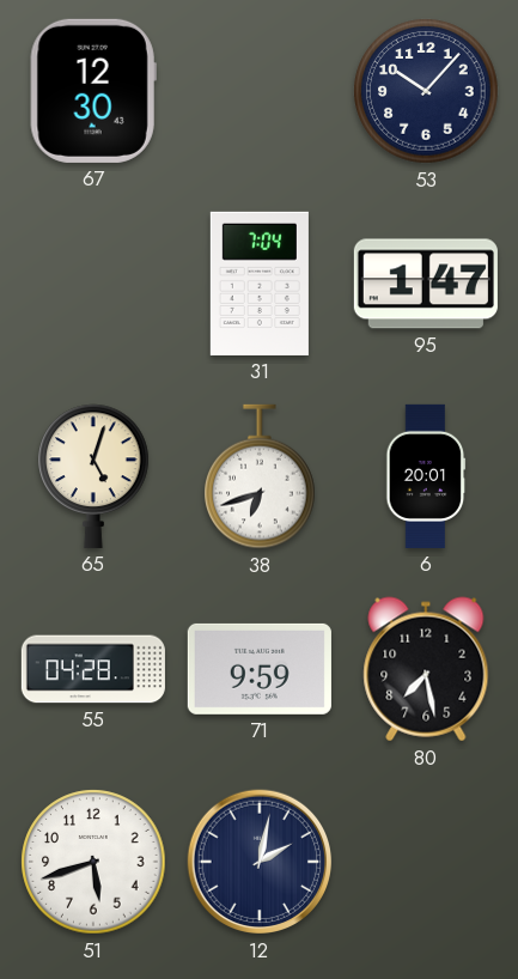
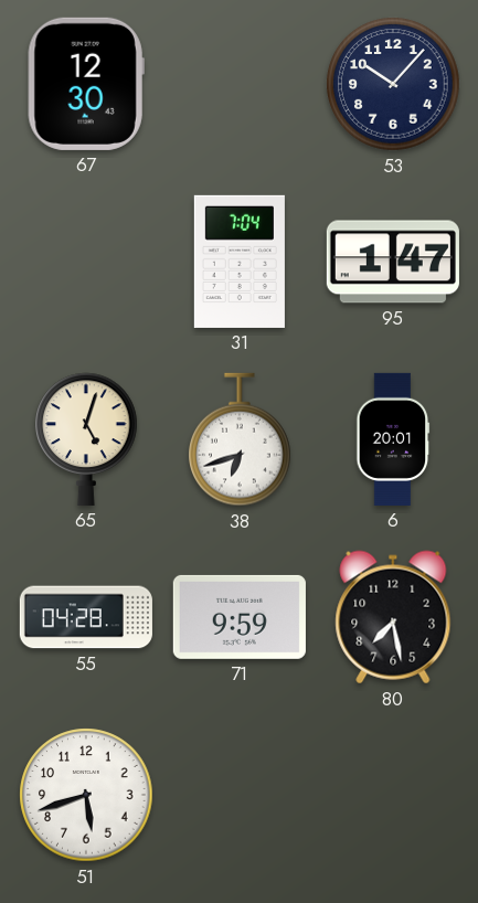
12: 2:02 -> none (260, 862)
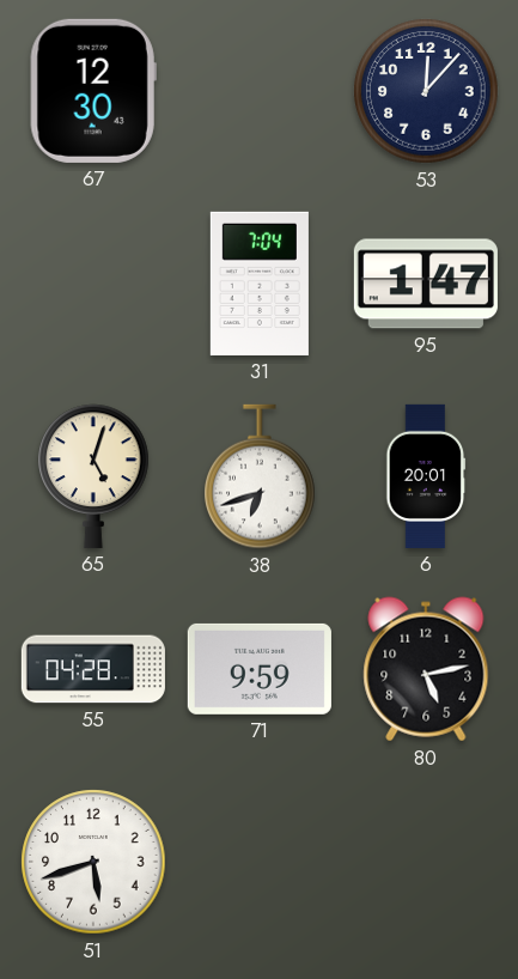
53: 10:07 -> 12:07 (426, 91)
80: 7:28 -> 5:13 (426, 669)
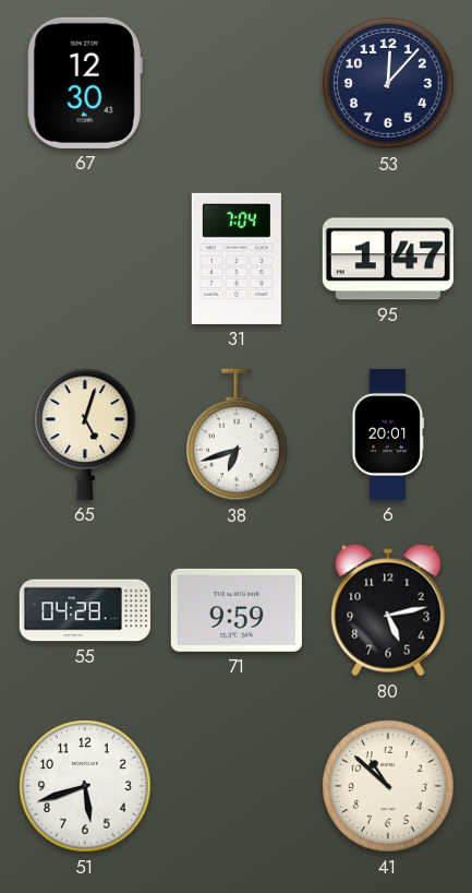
41: none -> 10:52 (388, 786)
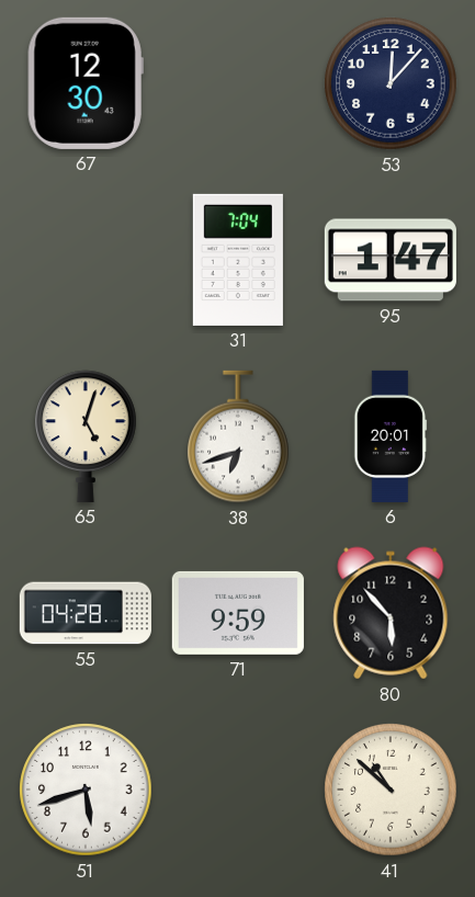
80: 5:13 -> 5:53 (391, 613)
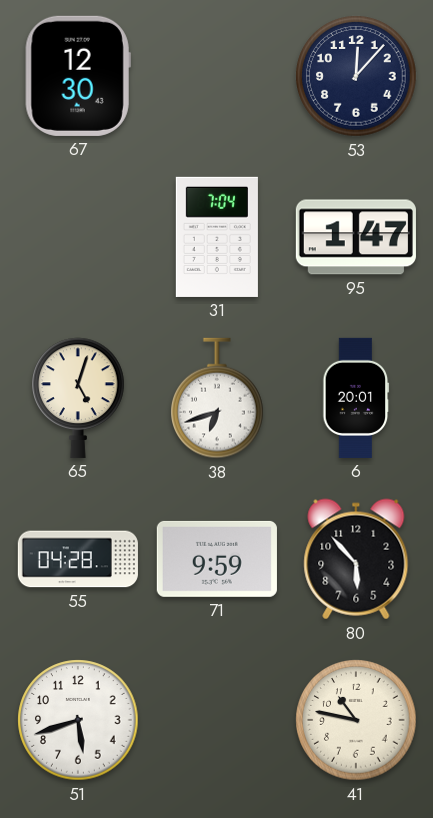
41: 10:52 -> 10:47 (356, 720)
